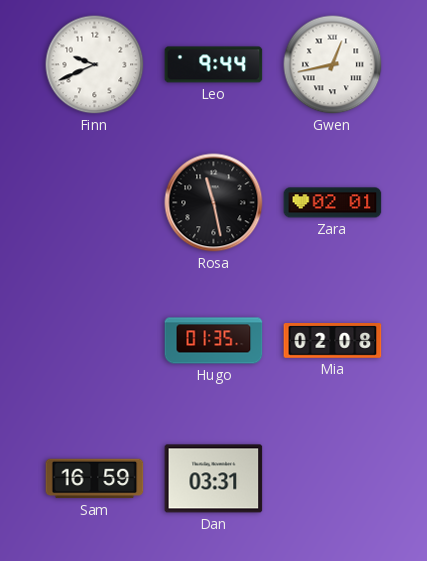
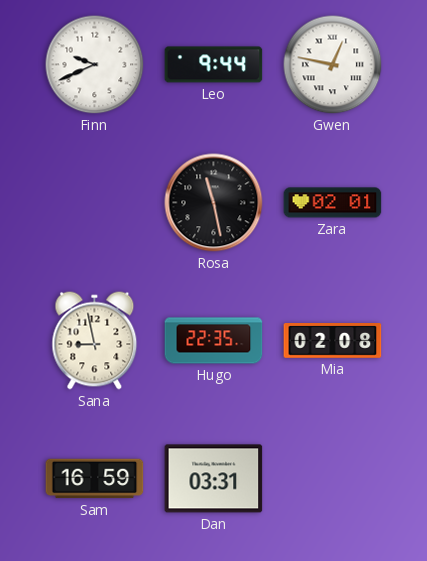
Gwen: 12:43 -> 12:47 (333, 65)
Sana: none -> 8:58 (95, 341)
Hugo: 01:35 -> 22:35 (214, 341)
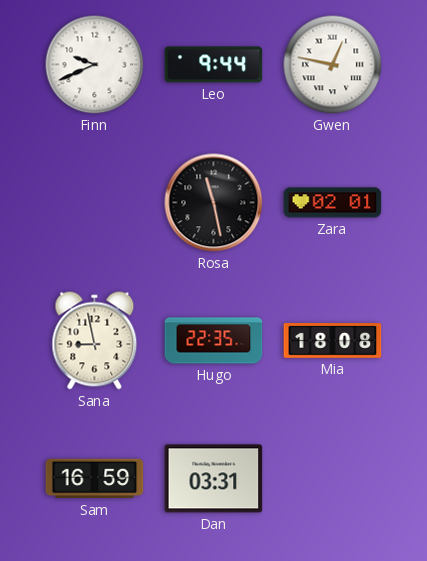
Mia: 02:08 -> 18:08 (333, 341)
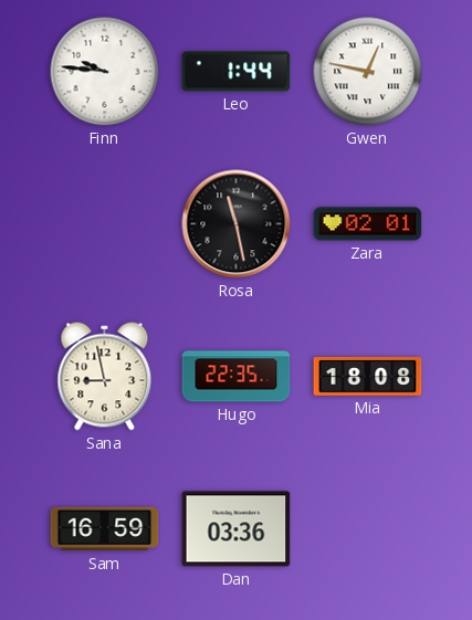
Finn: 9:41 -> 9:46 (105, 72)
Leo: 9:44 -> 1:44 (237, 72)
Dan: 03:31 -> 03:36 (237, 529)
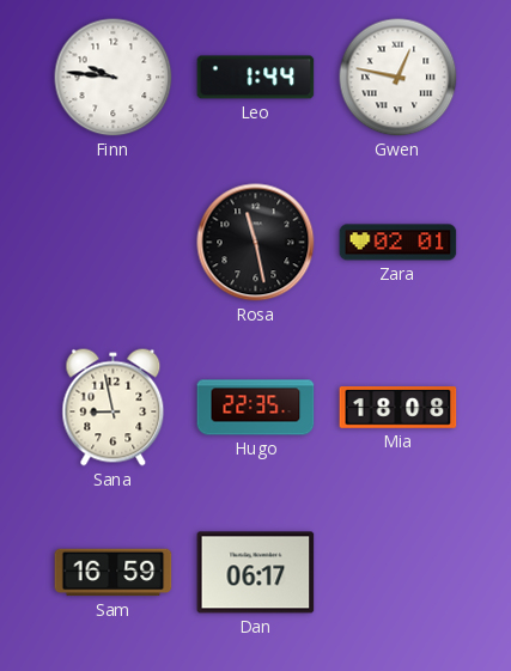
Dan: 03:36 -> 06:17 (256, 573)
